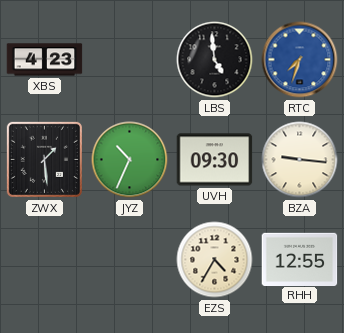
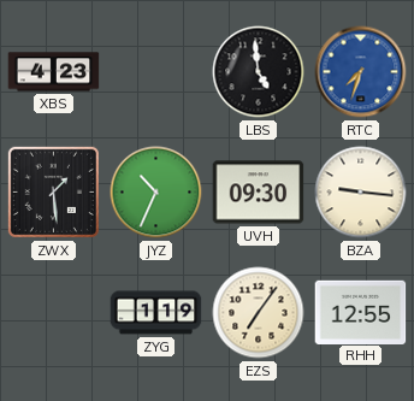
ZYG: none -> 1:19 (156, 313)
EZS: 4:35 -> 7:06 (259, 313)
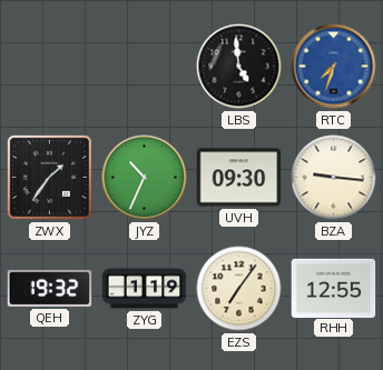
XBS: 4:23 -> none (54, 72)
ZWX: 1:29 -> 1:36 (49, 177)
QEH: none -> 19:32 (50, 288)
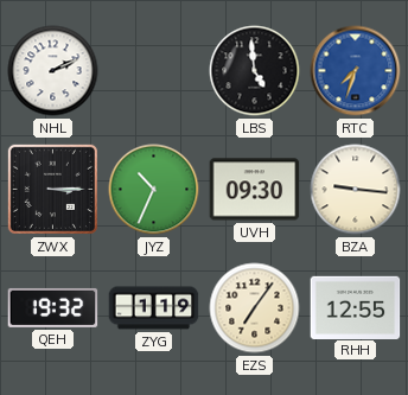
NHL: none -> 2:11 (53, 71)
ZWX: 1:36 -> 3:15 (52, 189)
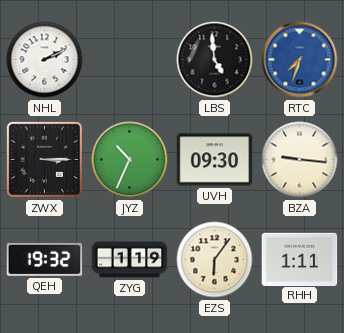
EZS: 7:06 -> 6:06 (215, 260)
RHH: 12:55 -> 1:11 (300, 259)
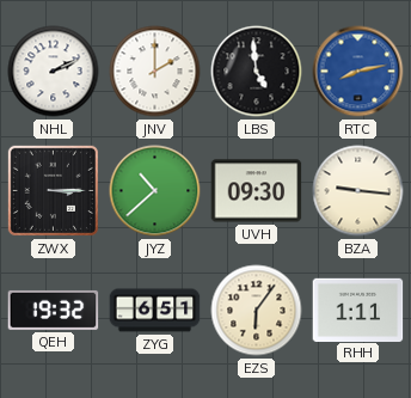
JNV: none -> 2:00 (155, 72)
RTC: 7:33 -> 8:13 (358, 72)
JYZ: 10:34 -> 10:38 (155, 191)
ZYG: 1:19 -> 6:51 (155, 311)
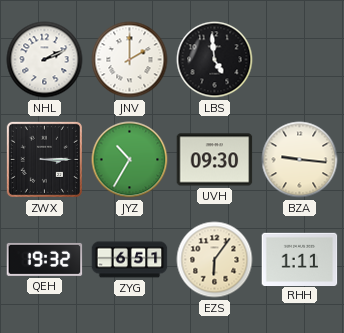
RTC: 8:13 -> none (358, 72)
JYZ: 10:38 -> 10:35 (130, 160)
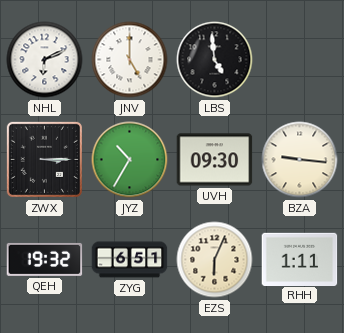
NHL: 2:11 -> 6:11 (45, 60)
JNV: 2:00 -> 5:00 (130, 60)
EZS: 6:06 -> 6:04 (215, 260)
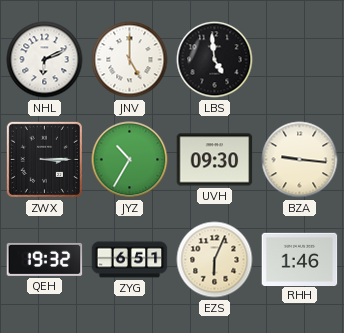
RHH: 1:11 -> 1:46 (300, 259)
